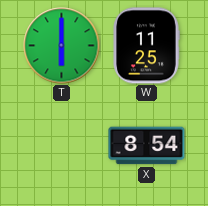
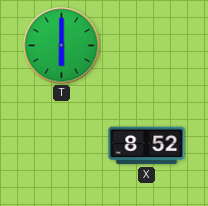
W: 11:25 -> none (146, 46)
X: 8:54 -> 8:52 (147, 146)
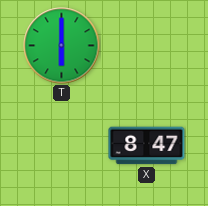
X: 8:52 -> 8:47 (147, 146)
